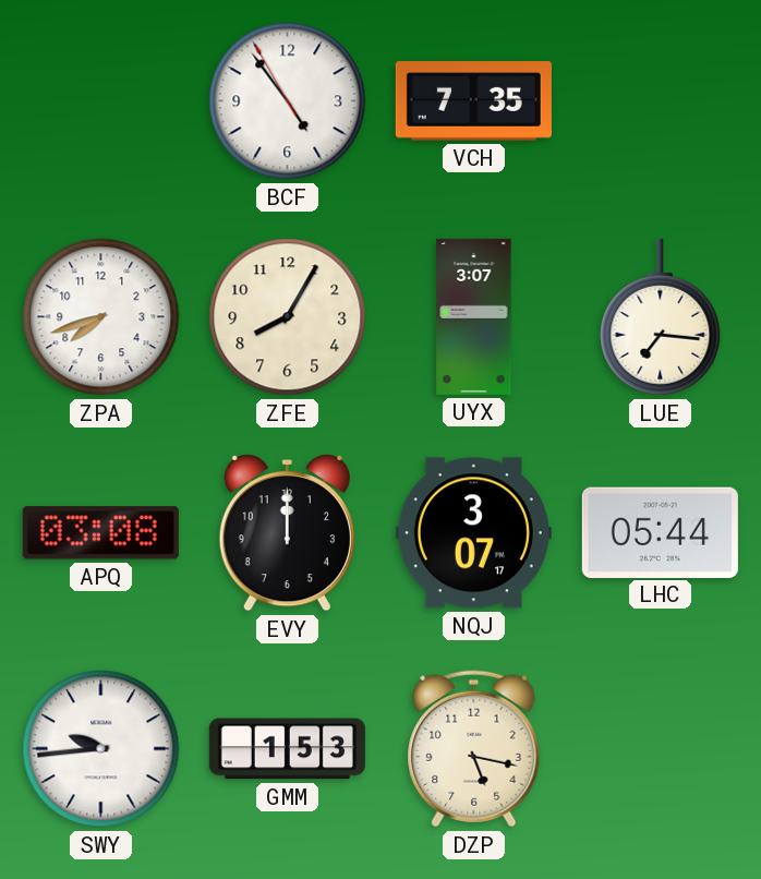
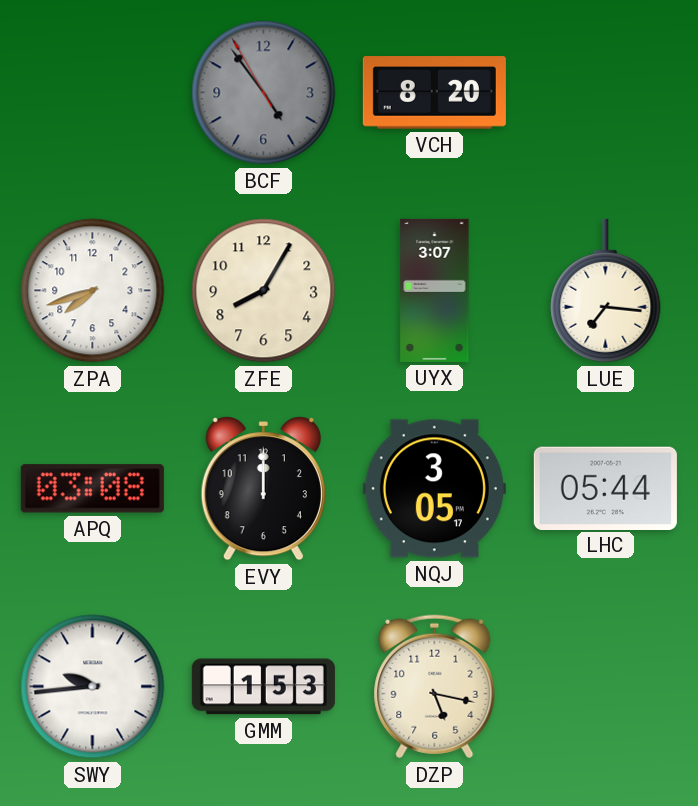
BCF dial: white -> grey (264, 93)
VCH: 7:35 -> 8:20 (434, 93)
NQJ: 3:07 -> 3:05 (434, 489)
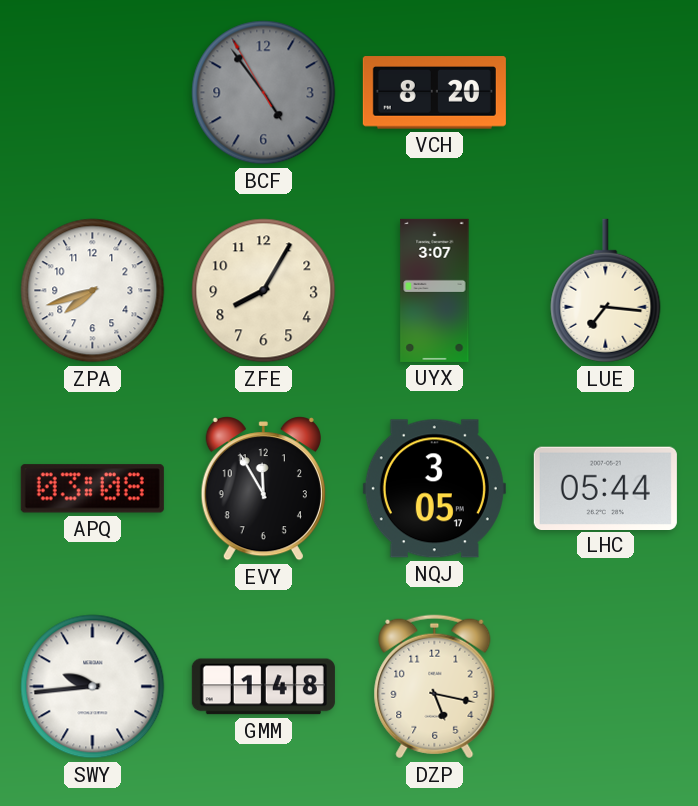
EVY: 12:00 -> 11:55 (263, 489)
GMM: 1:53 -> 1:48 (263, 687)
